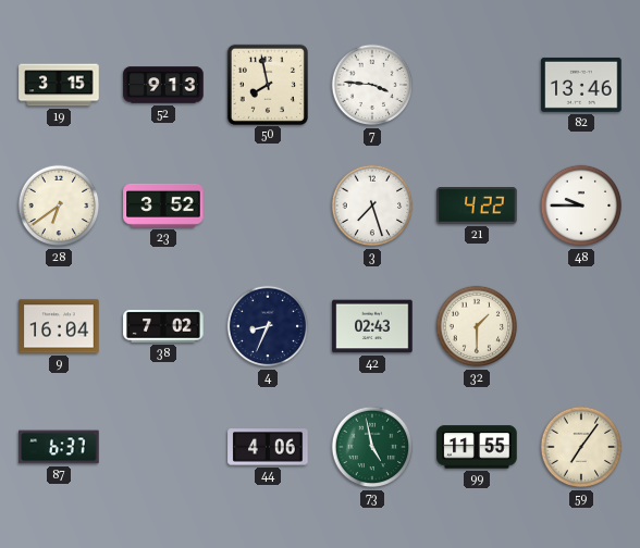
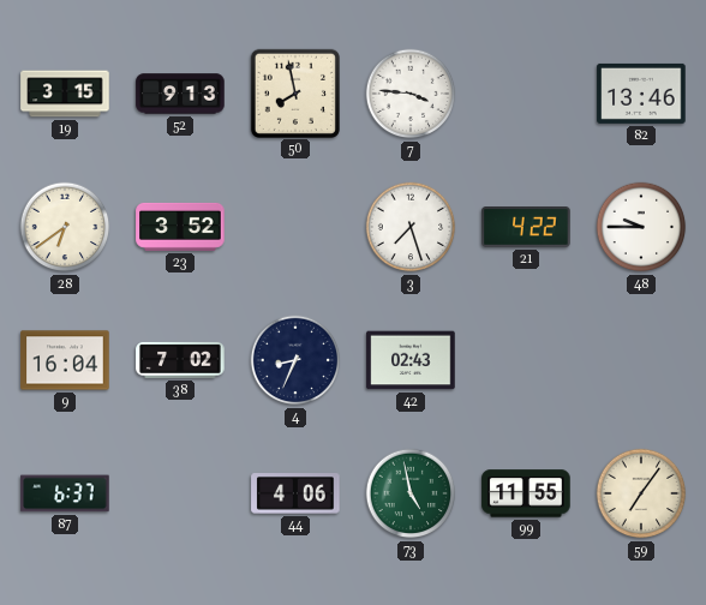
32: 1:30 -> none (477, 326)
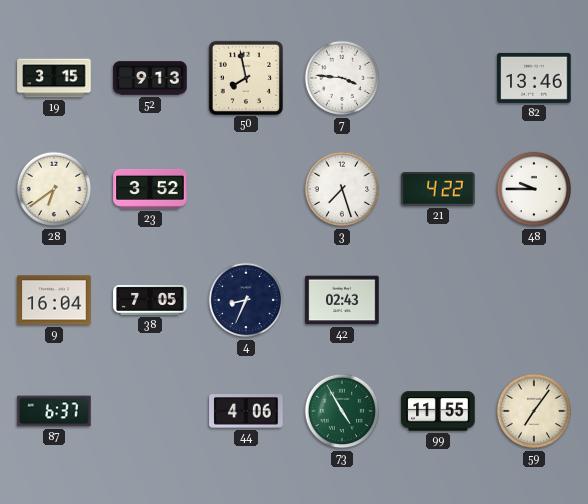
38: 7:02 -> 7:05 (150, 300)
73: 4:58 -> 4:55 (342, 411)
